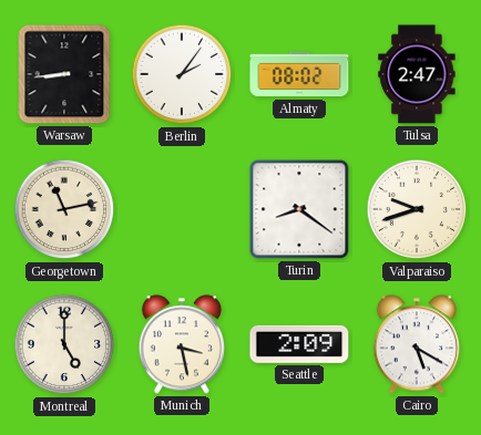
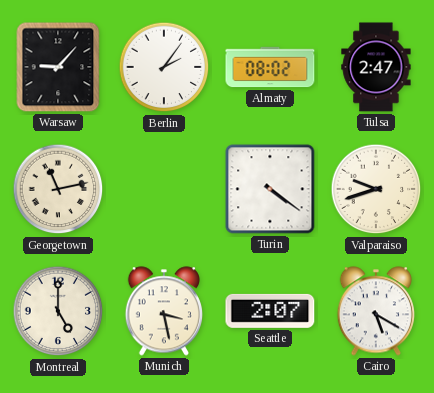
Warsaw: 8:44 -> 9:07 (58, 67)
Turin: 8:21 -> 4:21 (270, 189)
Seattle: 2:09 -> 2:07 (270, 311)
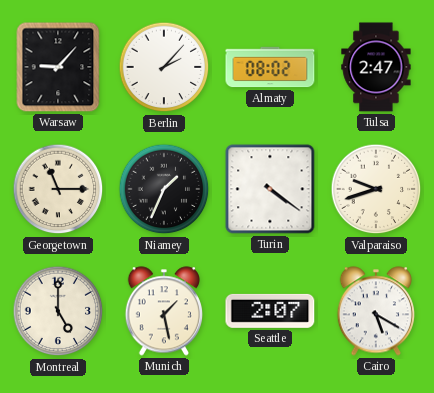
Berlin: 2:06 -> 2:07 (164, 67)
Georgetown: 11:13 -> 11:15 (58, 189)
Niamey: none -> 1:34 (164, 189)
Munich: 3:28 -> 1:28 (163, 311)
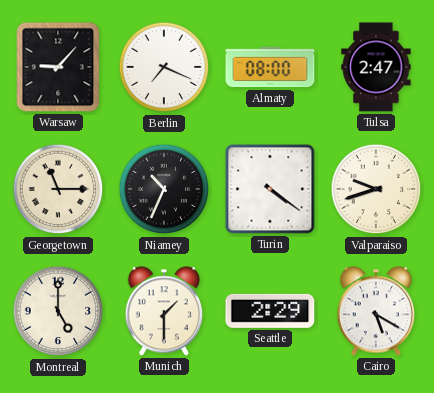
Berlin: 2:07 -> 7:19 (164, 67)
Almaty: 08:02 -> 08:00 (270, 67)
Niamey: 1:34 -> 10:34 (164, 189)
Munich: 1:28 -> 1:30 (163, 311)
Seattle: 2:07 -> 2:29 (270, 311)
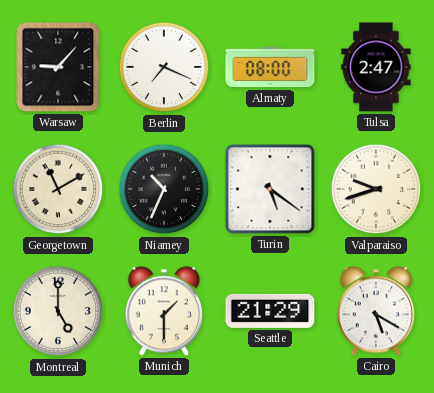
Georgetown: 11:15 -> 11:10 (58, 189)
Turin: 4:21 -> 5:21 (270, 189)
Seattle: 2:29 -> 21:29 (270, 311)
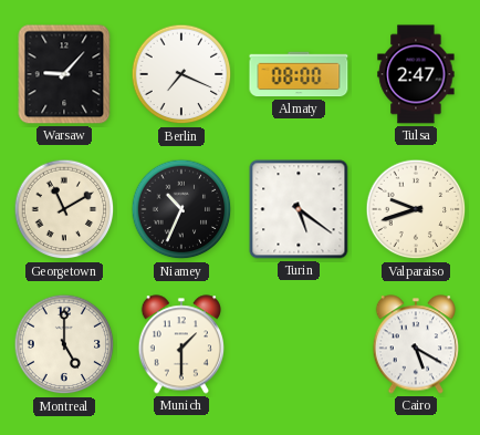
Seattle: 21:29 -> none (270, 311)
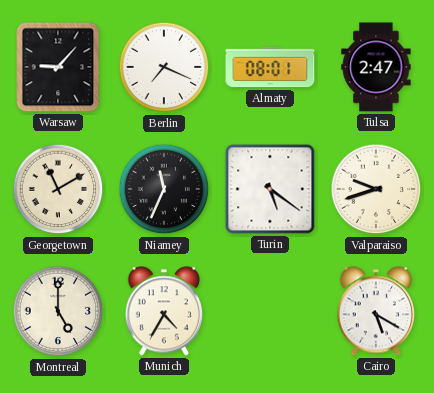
Almaty: 08:00 -> 08:01 (270, 67)
Niamey: 10:34 -> 11:34 (164, 189)
Munich: 1:30 -> 4:35 (163, 311)
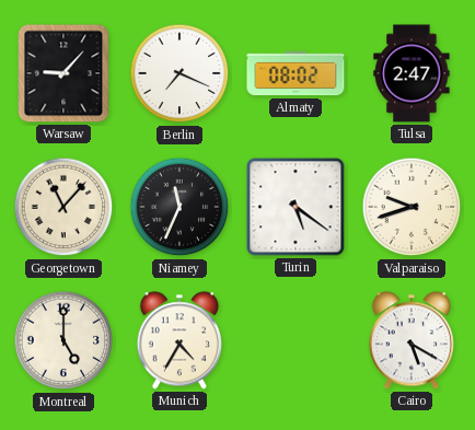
Almaty: 08:01 -> 08:02 (296, 73)
Georgetown: 11:10 -> 11:07 (63, 207)
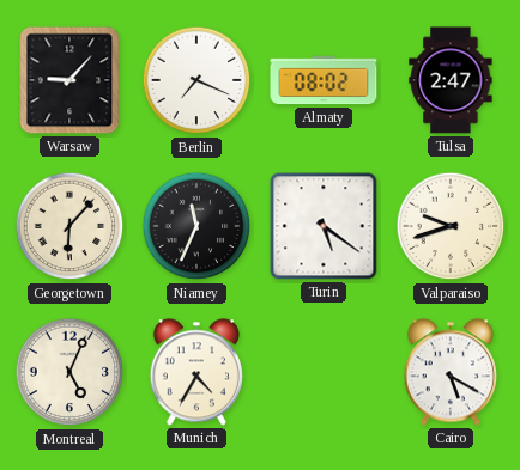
Georgetown: 11:07 -> 6:07 (69, 226)
Montreal: 5:00 -> 5:04 (69, 372)
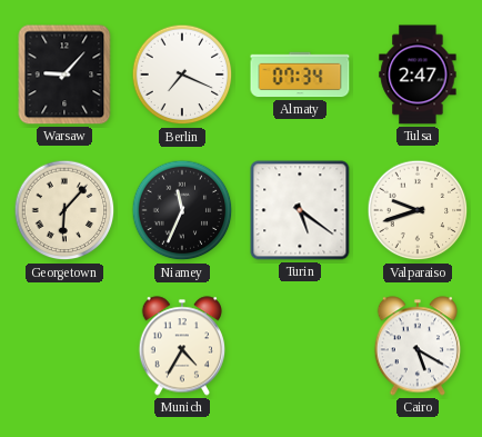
Almaty: 08:02 -> 07:34 (300, 75)
Montreal: 5:04 -> none (69, 372)
